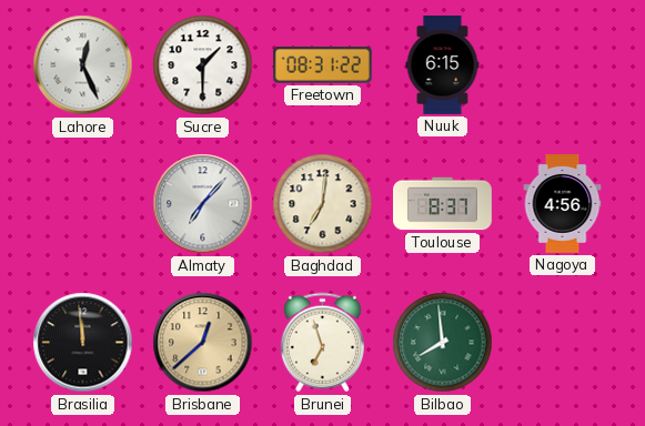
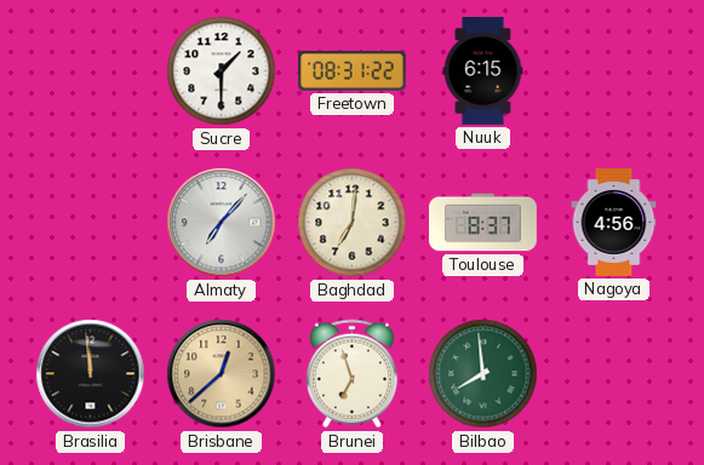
Lahore: 12:26 -> none (83, 65)
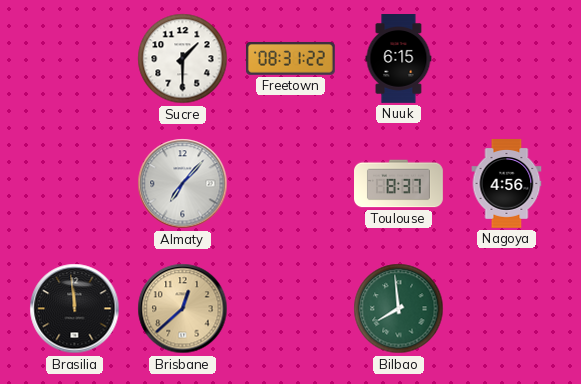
Baghdad: 7:01 -> none (353, 223)
Brunei: 6:57 -> none (351, 374)
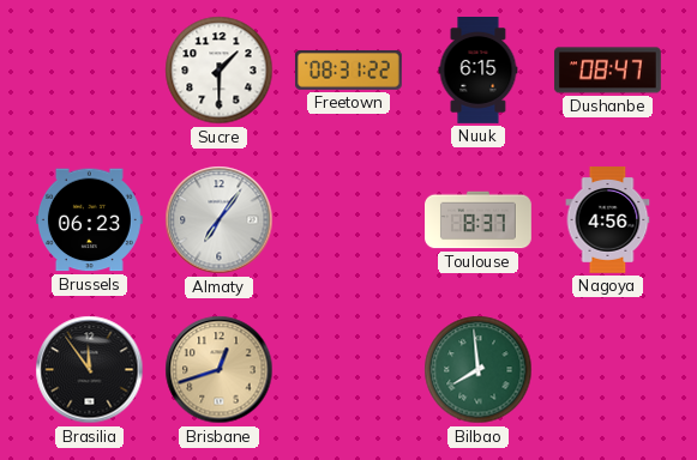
Dushanbe: none -> 08:47 (607, 71)
Brussels: none -> 06:23 (89, 220)
Almaty: 7:07 -> 7:06 (220, 220)
Brasilia: 11:59 -> 11:54 (90, 370)
Brisbane: 12:38 -> 12:42 (220, 370)
